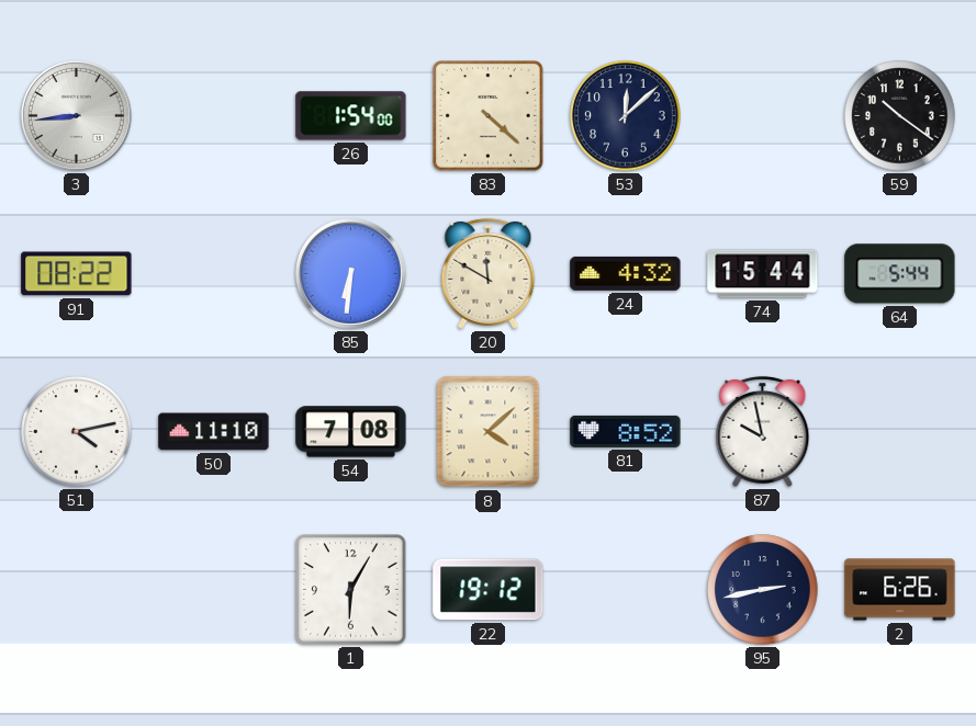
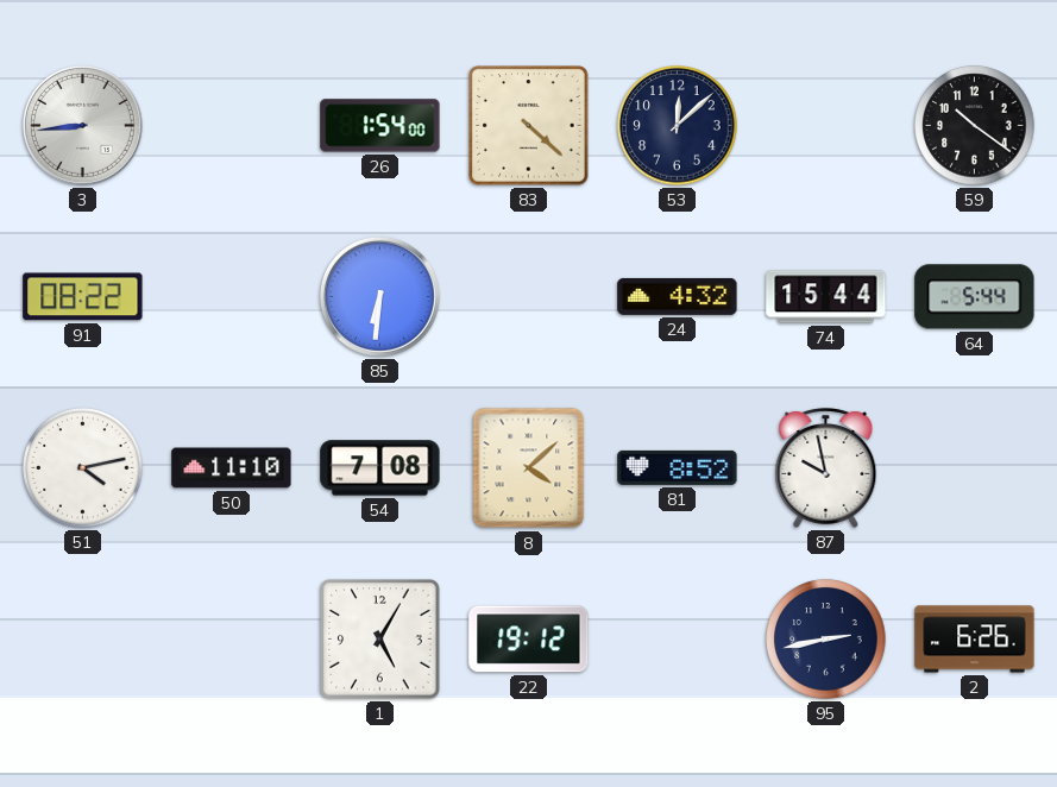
20: 11:50 -> none (489, 273)
1: 6:05 -> 5:05 (380, 640)
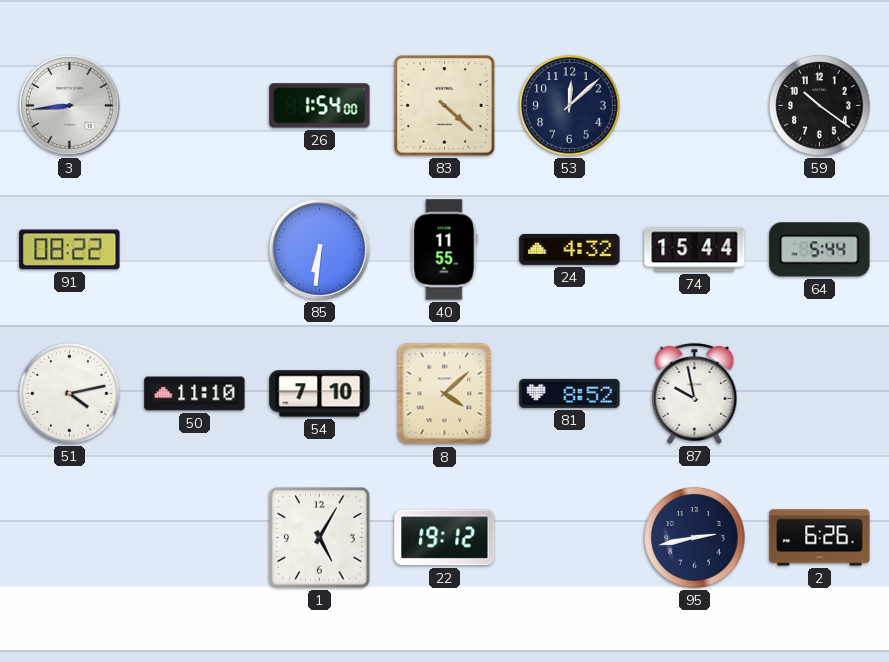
40: none -> 11:55 (445, 250)
54: 7:08 -> 7:10 (320, 394)
